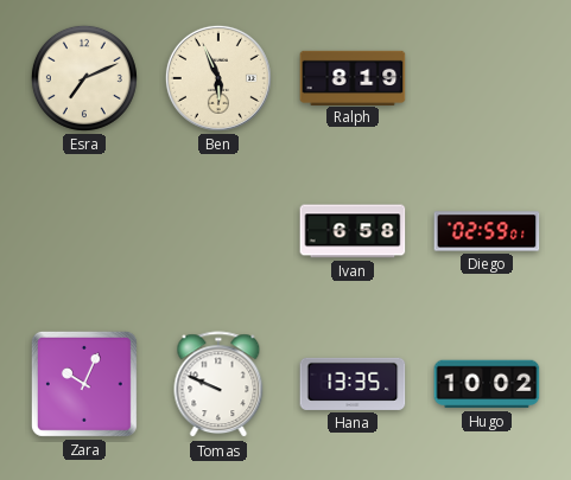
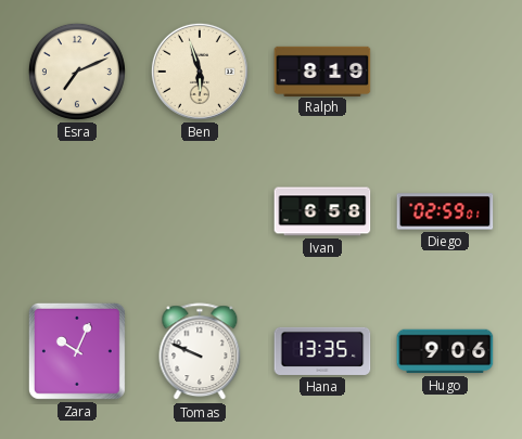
Ben: 5:56 -> 5:57 (200, 72)
Hugo: 10:02 -> 9:06 (445, 351)
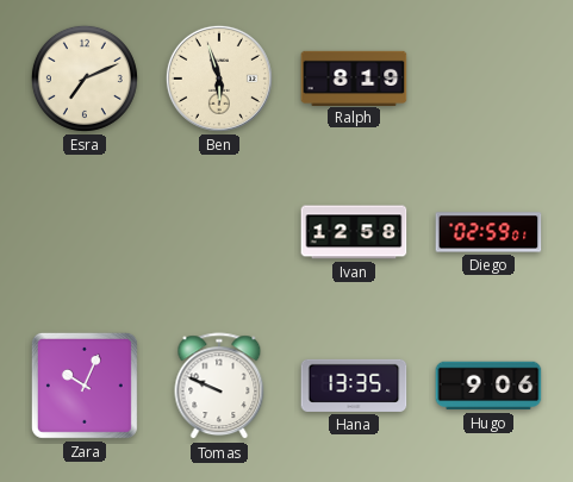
Ivan: 6:58 -> 12:58 (354, 232)
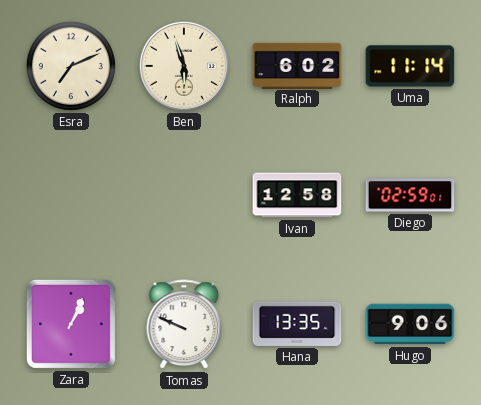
Ralph: 8:19 -> 6:02 (297, 65)
Uma: none -> 11:14 (410, 66)
Zara: 10:04 -> 1:04 (71, 324)
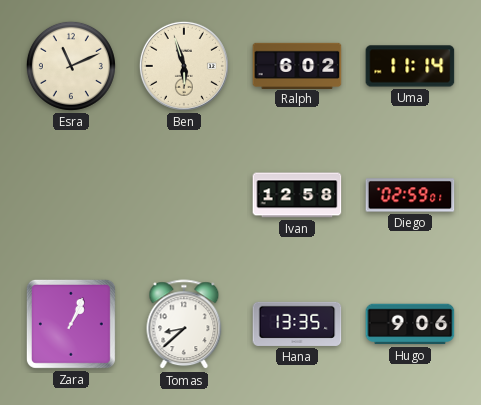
Esra: 7:11 -> 11:11 (71, 66)
Tomas: 9:49 -> 8:38 (184, 325)
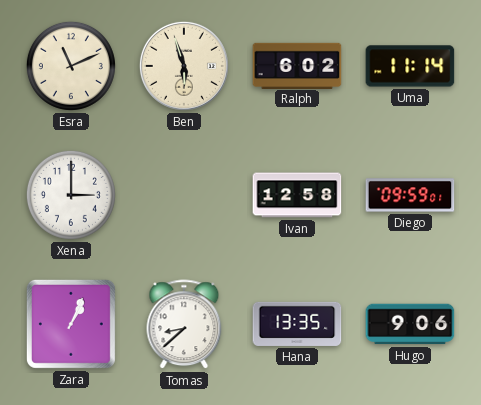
Xena: none -> 3:00 (71, 195)
Diego: 02:59 -> 09:59 (410, 195)
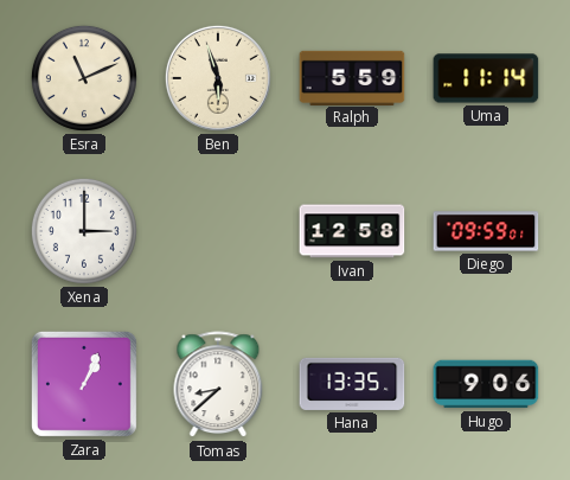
Ralph: 6:02 -> 5:59 (352, 77)
